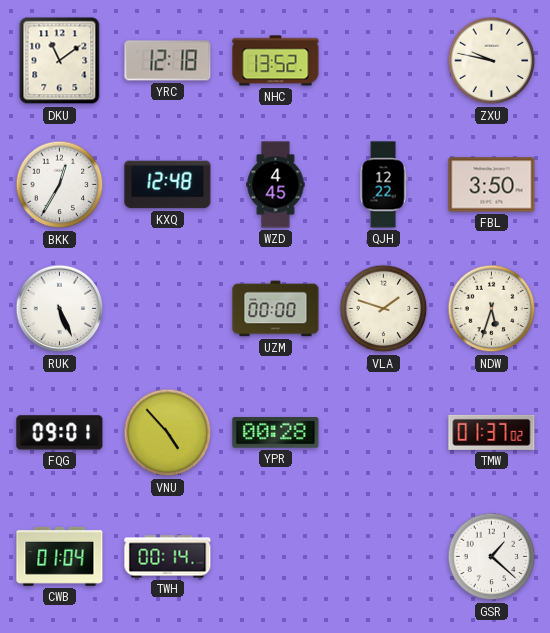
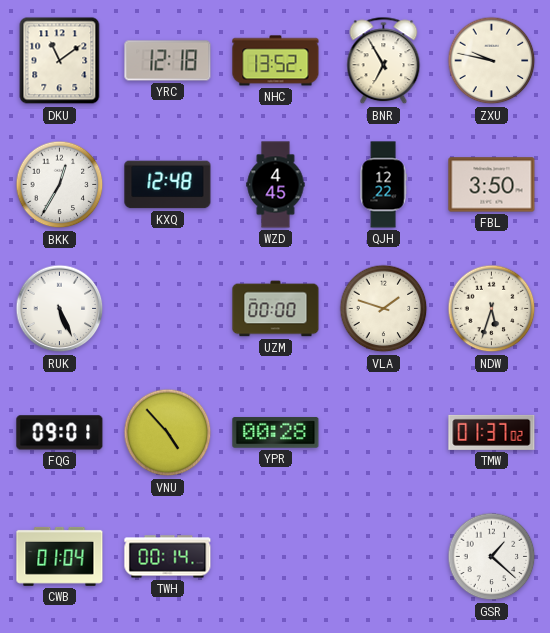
BNR: none -> 6:55 (384, 61)
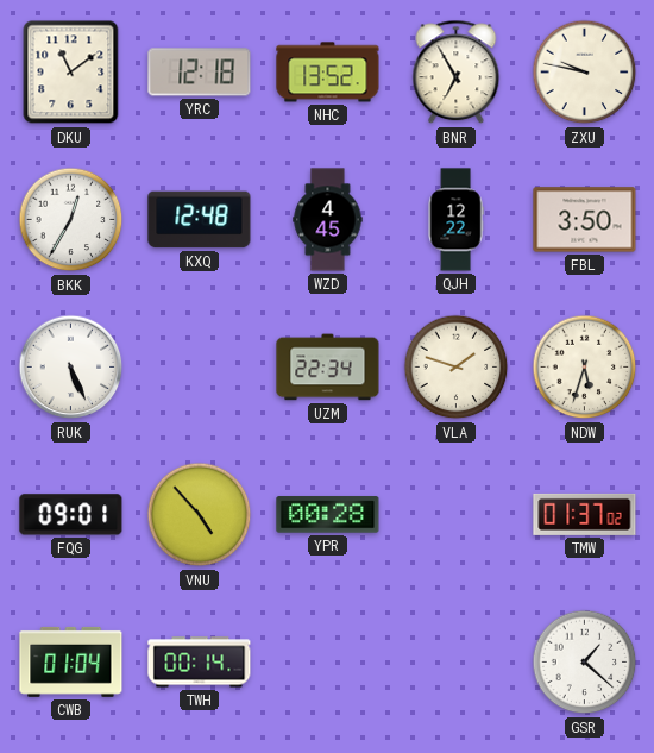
UZM: 00:00 -> 22:34 (328, 368)
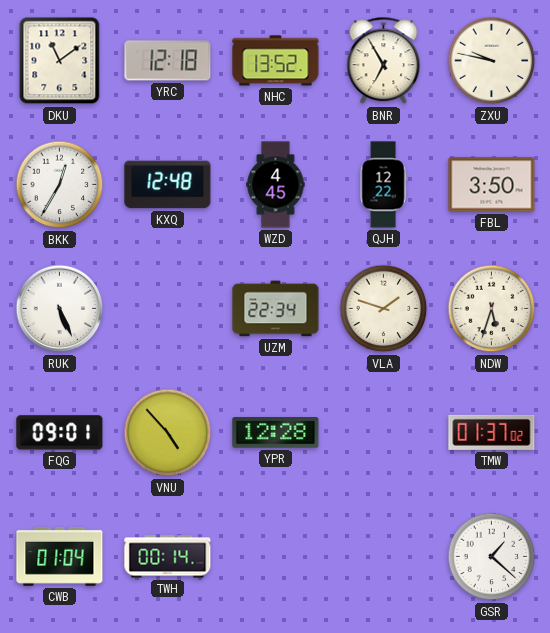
YPR: 00:28 -> 12:28 (276, 433)
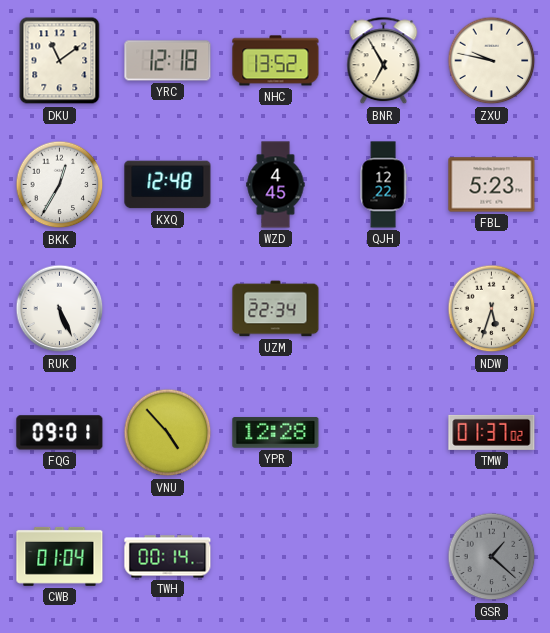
FBL: 3:50 -> 5:23 (492, 185)
VLA: 1:48 -> none (384, 309)
GSR dial: white -> grey (492, 557)
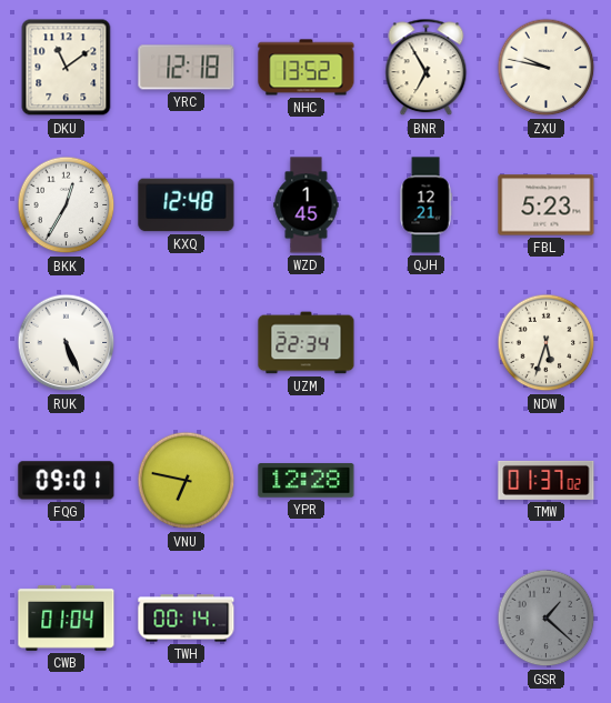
WZD: 4:45 -> 1:45 (307, 205)
QJH: 12:22 -> 12:21 (425, 205)
VNU: 4:53 -> 6:47 (187, 481)
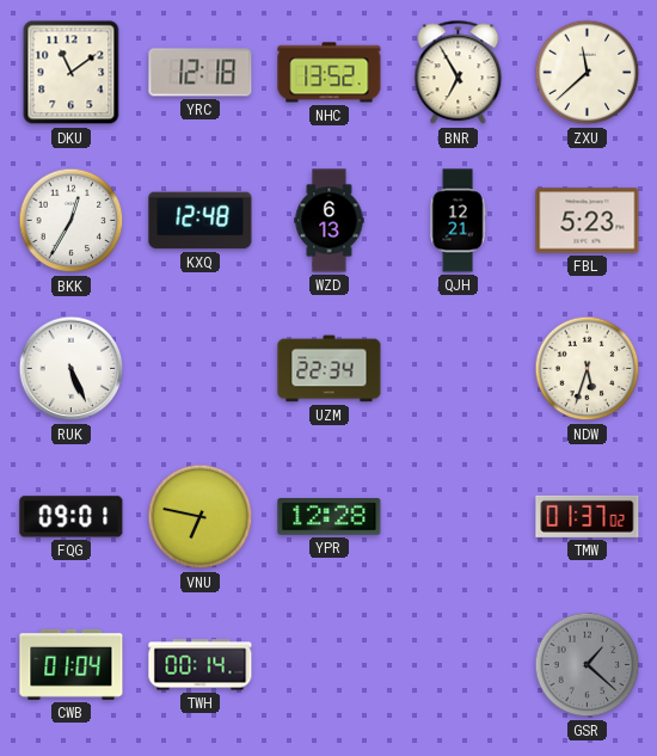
ZXU: 9:47 -> 11:38 (588, 73)
WZD: 1:45 -> 6:13 (330, 221)
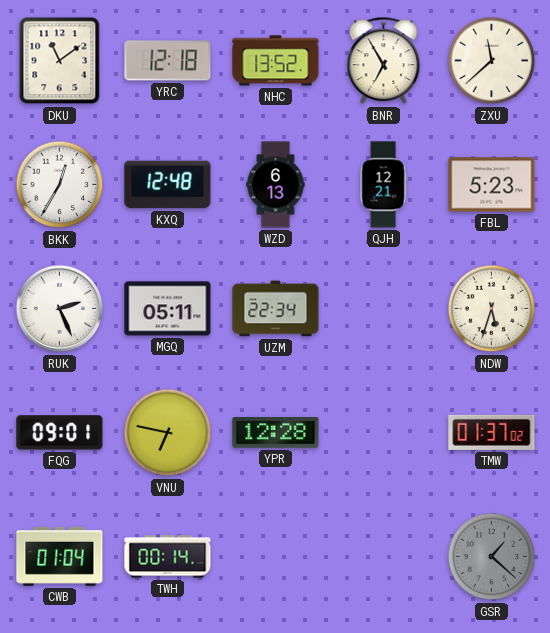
RUK: 5:26 -> 2:26 (60, 309)
MGQ: none -> 05:11 (168, 309)
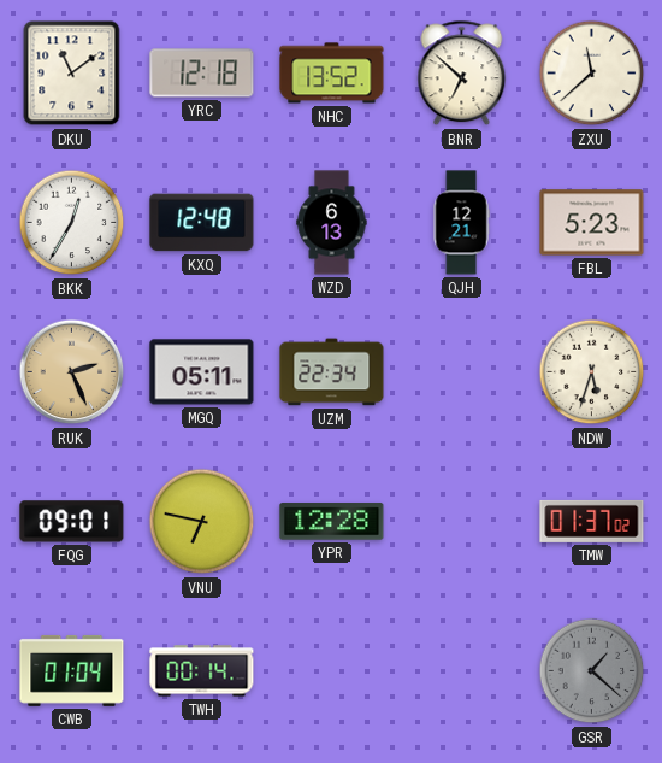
BNR: 6:55 -> 6:52 (462, 74)
RUK dial: white -> champagne (72, 372)
